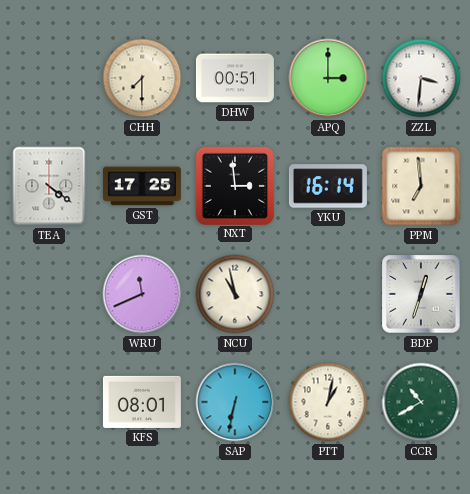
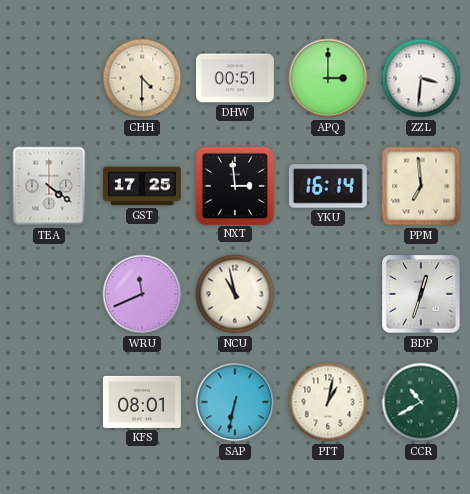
CHH: 7:30 -> 4:30 (142, 78)
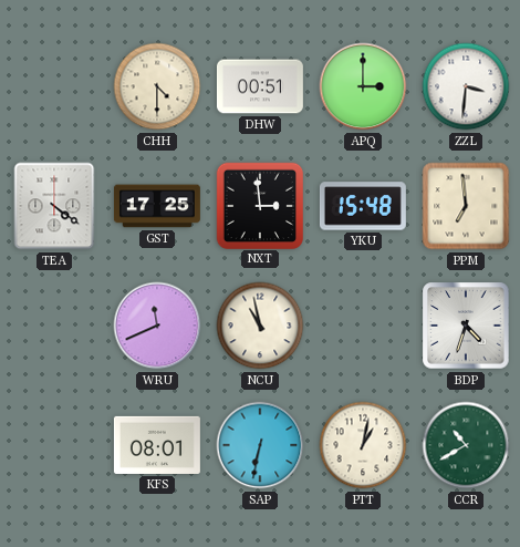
YKU: 16:14 -> 15:48 (363, 206)
BDP: 12:33 -> 4:33 (466, 326)
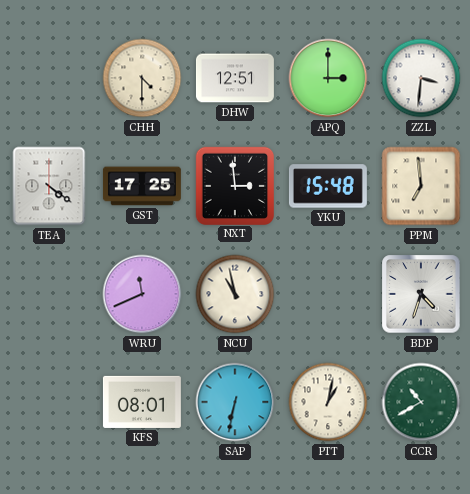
DHW: 00:51 -> 12:51 (235, 78)
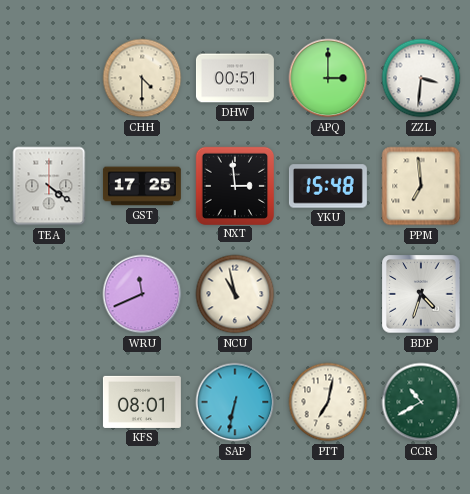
DHW: 12:51 -> 00:51 (235, 78)
PTT: 1:02 -> 7:02 (328, 402)
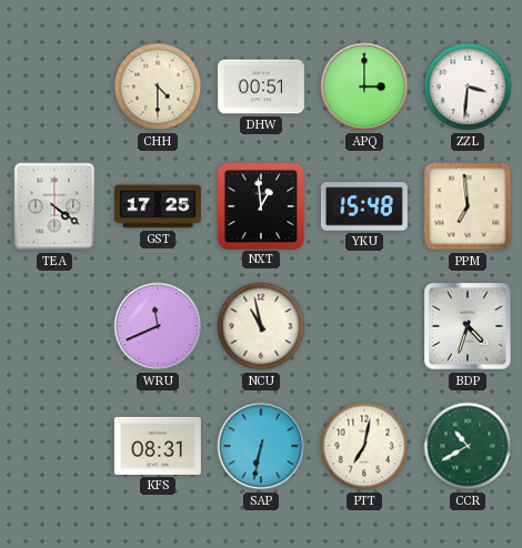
NXT: 2:59 -> 12:59 (260, 205)
KFS: 08:01 -> 08:31 (158, 446)
